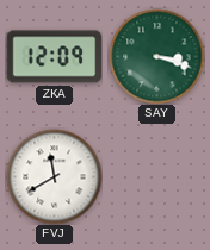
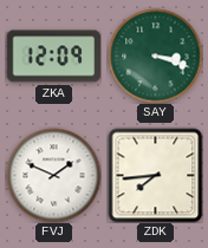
FVJ: 11:40 -> 1:49 (53, 175)
ZDK: none -> 7:44 (155, 175)
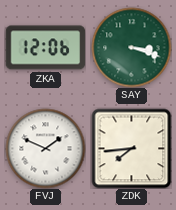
ZKA: 12:09 -> 12:06 (45, 48)
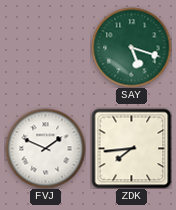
ZKA: 12:06 -> none (45, 48)
SAY: 3:18 -> 5:18 (131, 47)
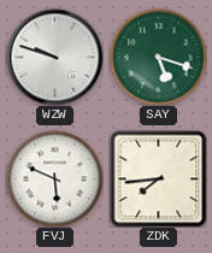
WZW: none -> 9:48 (54, 57)
FVJ: 1:49 -> 5:49 (54, 178)
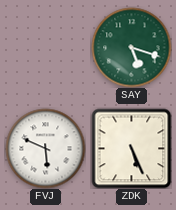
WZW: 9:48 -> none (54, 57)
ZDK: 7:44 -> 5:26 (131, 148)
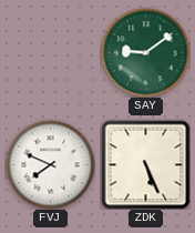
SAY: 5:18 -> 9:09 (145, 52)
FVJ: 5:49 -> 7:49 (50, 164)
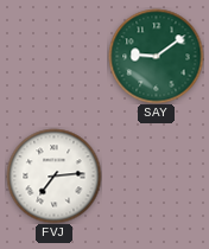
FVJ: 7:49 -> 7:14 (53, 175)
ZDK: 5:26 -> none (145, 164)
